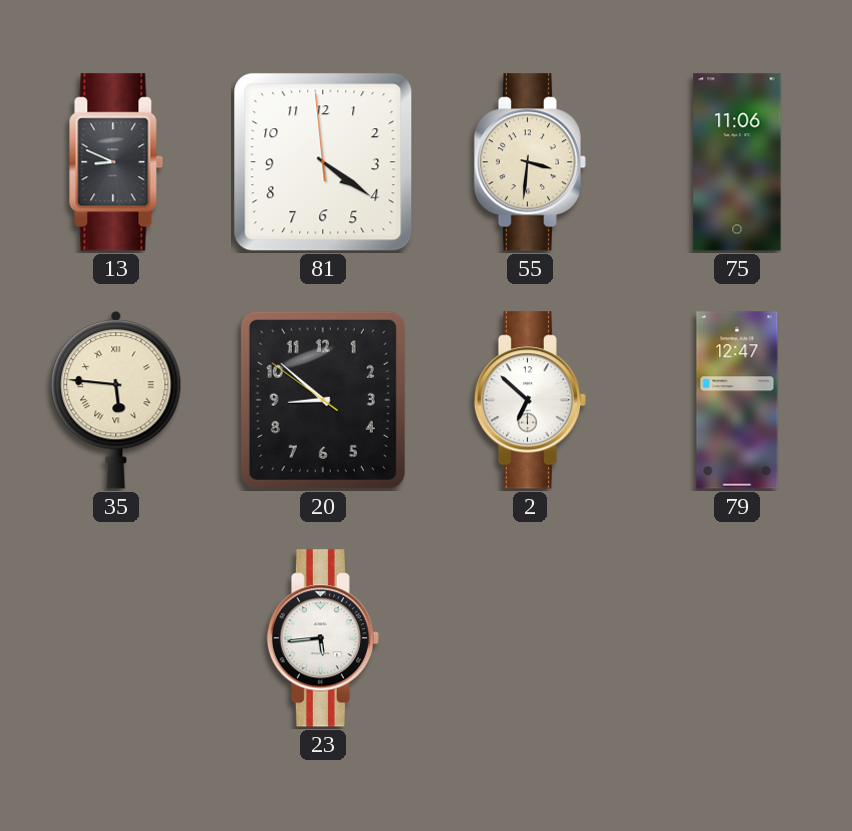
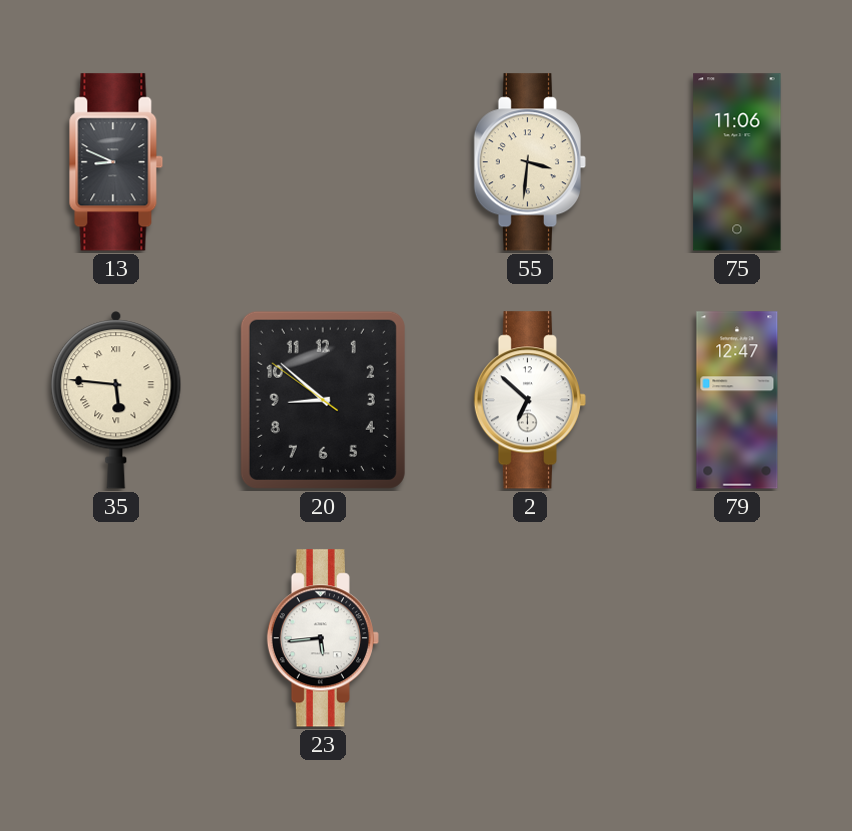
81: 4:20 -> none (323, 162)
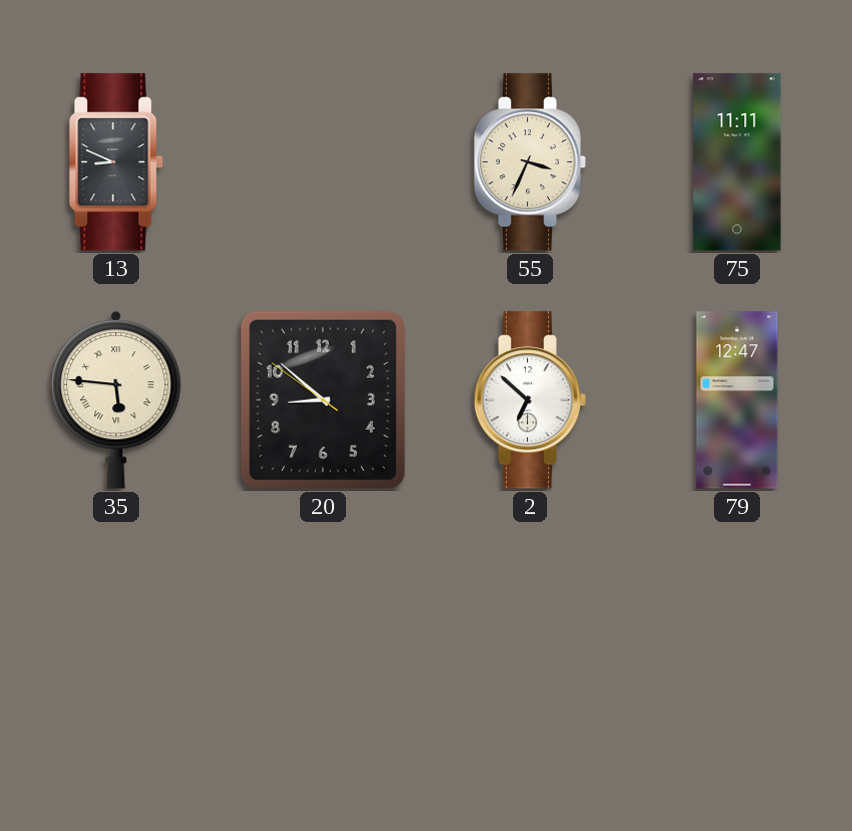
55: 3:31 -> 3:34 (529, 162)
75: 11:06 -> 11:11 (737, 162)
23: 5:44 -> none (322, 638)
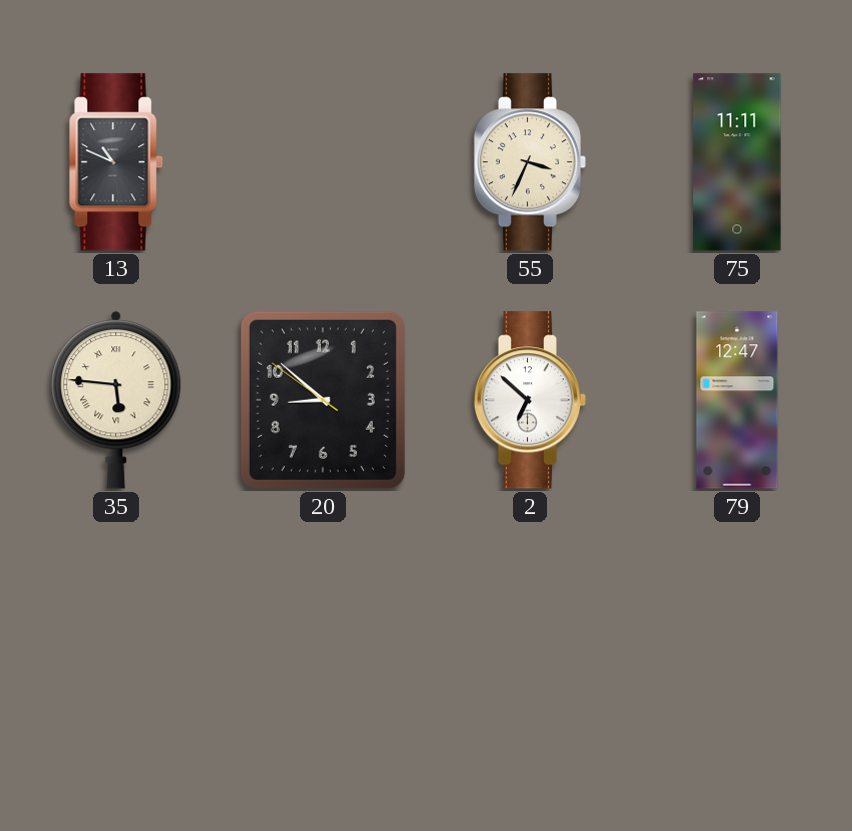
13: 8:49 -> 10:49 (116, 162)
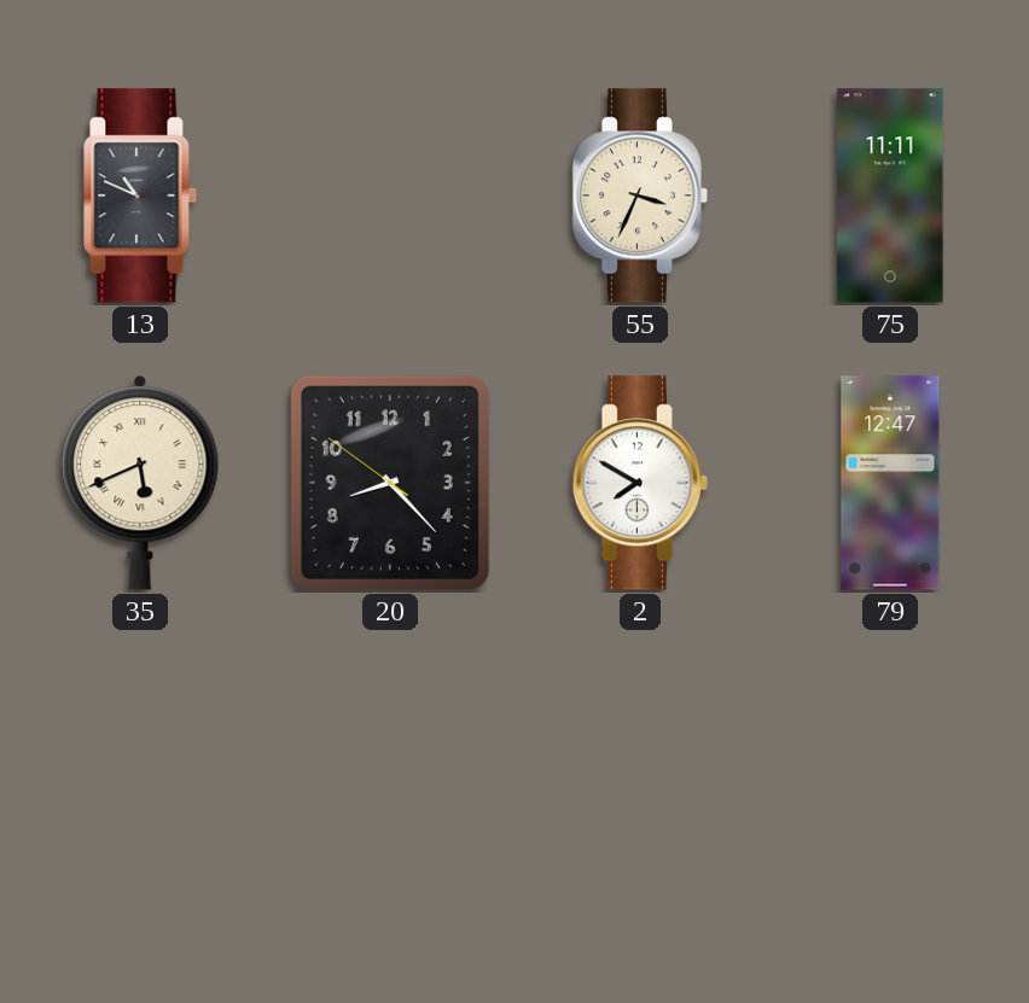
35: 5:46 -> 5:41 (140, 483)
20: 8:51 -> 8:22 (390, 483)
2: 6:52 -> 7:50 (639, 483)
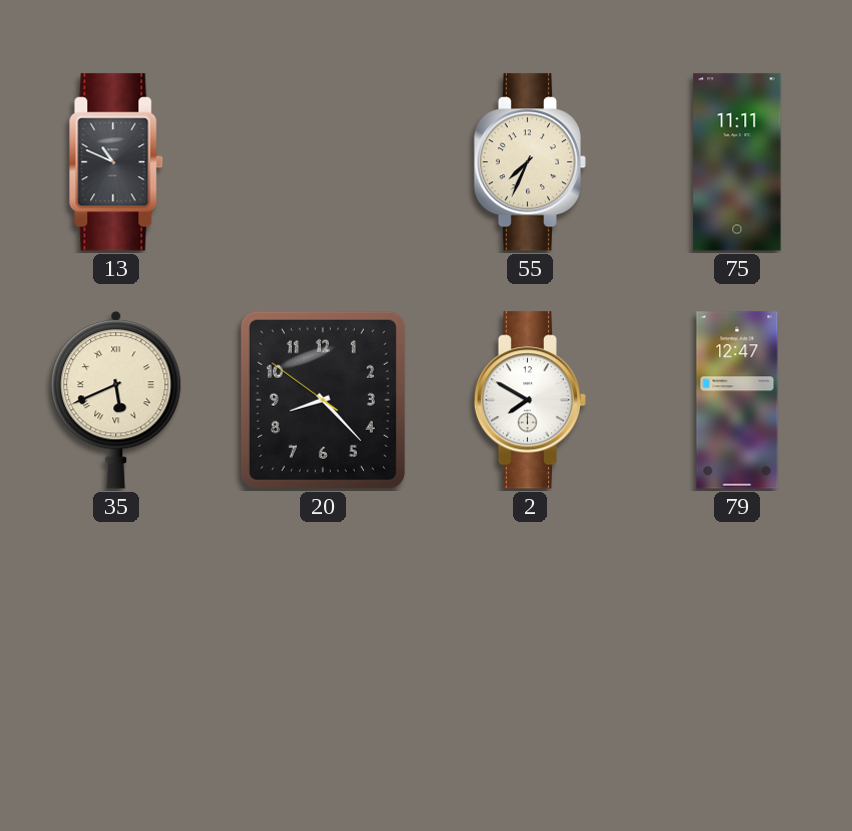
55: 3:34 -> 7:34 (529, 162)
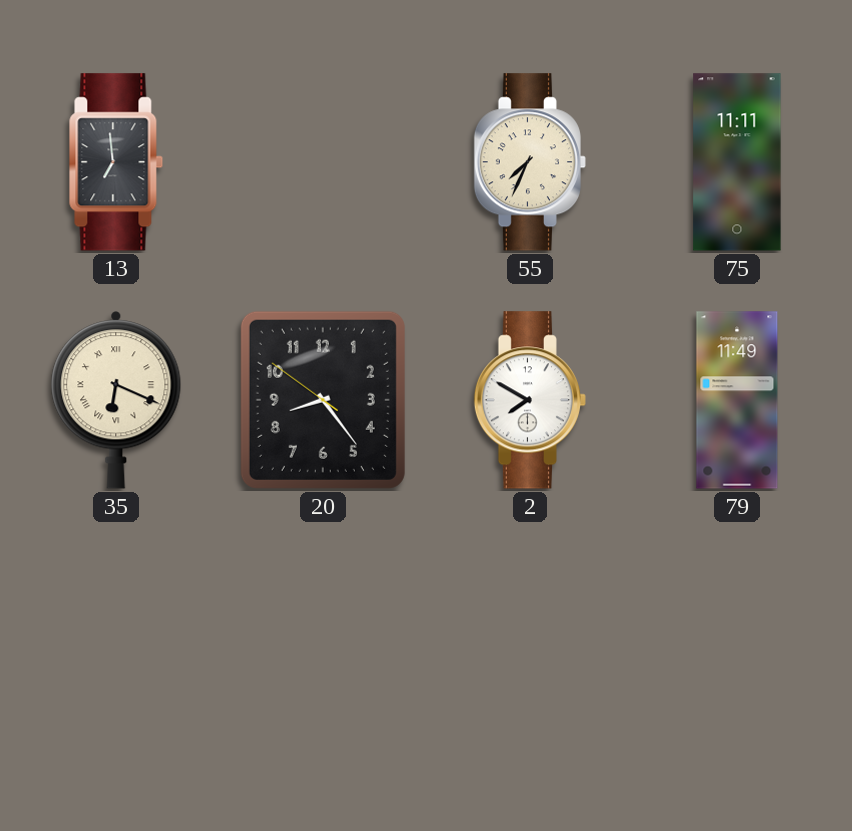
13: 10:49 -> 6:59 (116, 162)
35: 5:41 -> 6:19 (116, 400)
20: 8:22 -> 8:23 (323, 400)
79: 12:47 -> 11:49 (737, 400)
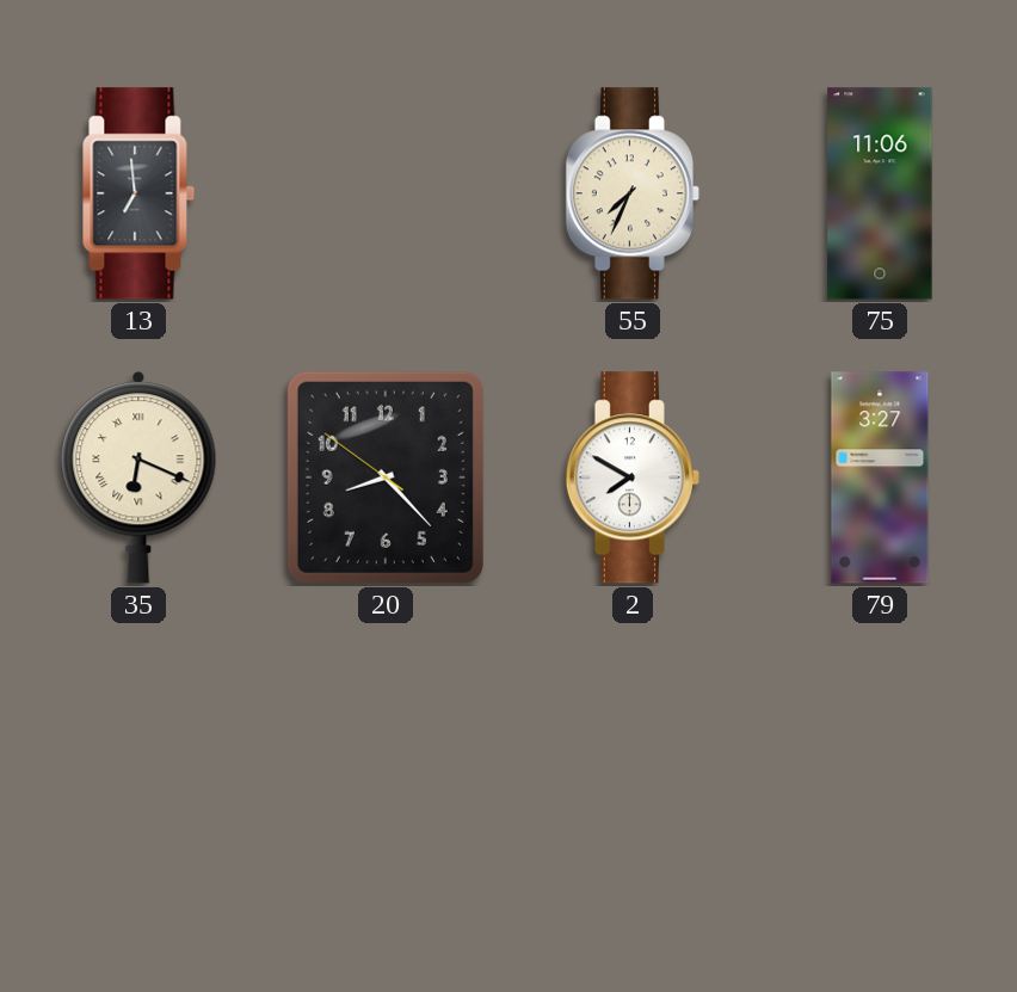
75: 11:11 -> 11:06 (880, 193)
20: 8:23 -> 8:22 (386, 477)
79: 11:49 -> 3:27 (880, 477)
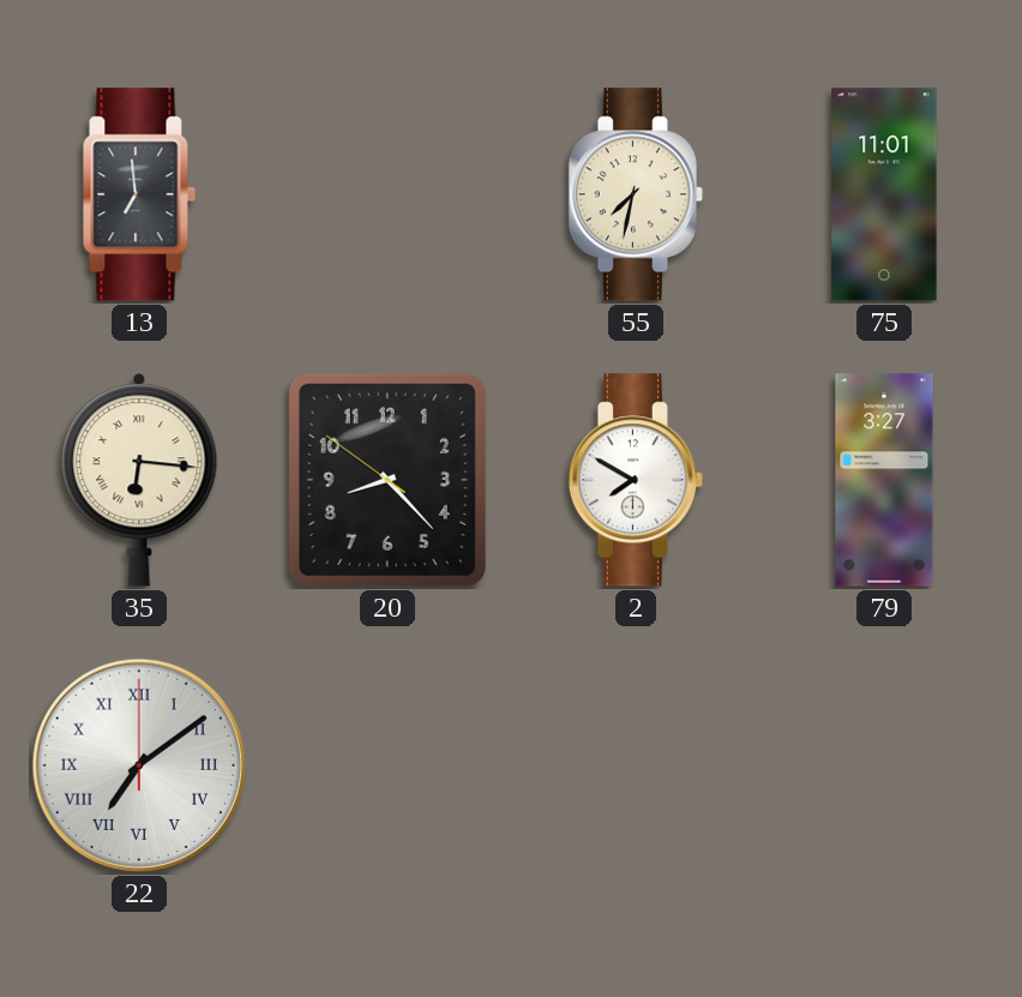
55: 7:34 -> 7:32 (635, 194)
75: 11:06 -> 11:01 (884, 194)
35: 6:19 -> 6:16 (139, 480)
22: none -> 7:09 (139, 765)
